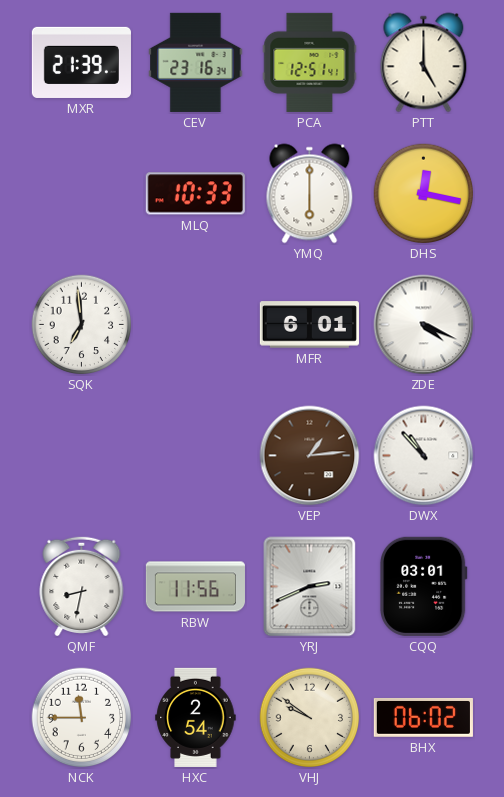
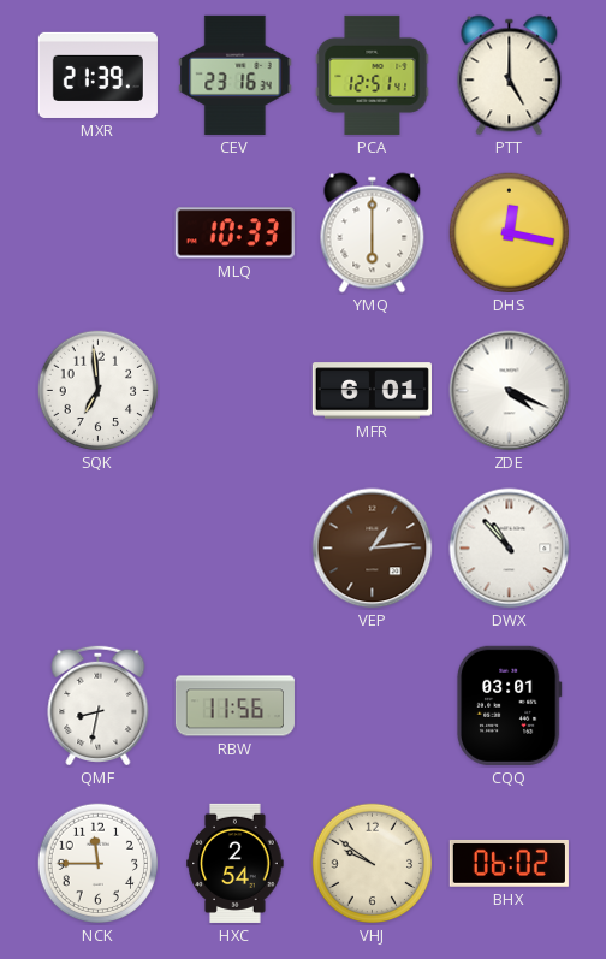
YRJ: 2:41 -> none (310, 587)
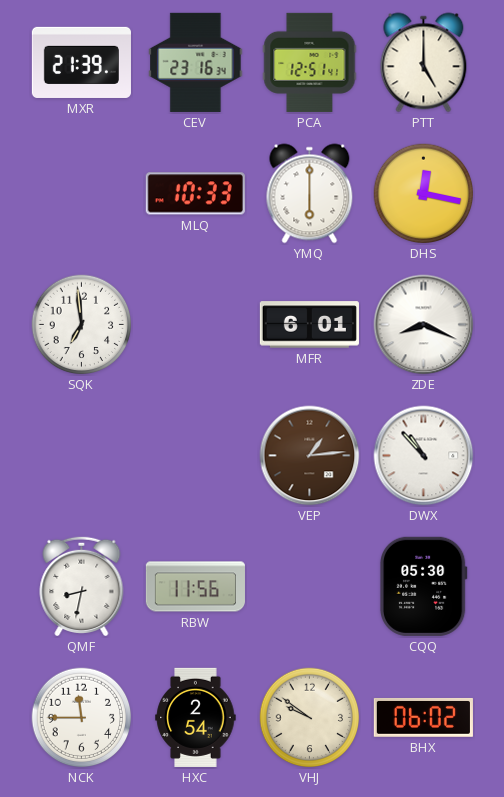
ZDE: 4:19 -> 8:19 (424, 325)
CQQ: 03:01 -> 05:30 (423, 586)
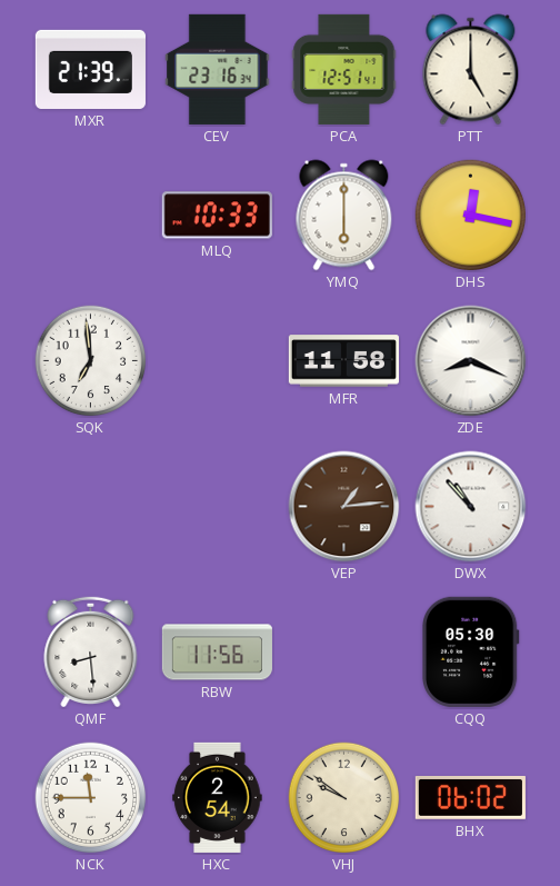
MFR: 6:01 -> 11:58 (343, 361)
QMF: 8:32 -> 8:29 (91, 651)
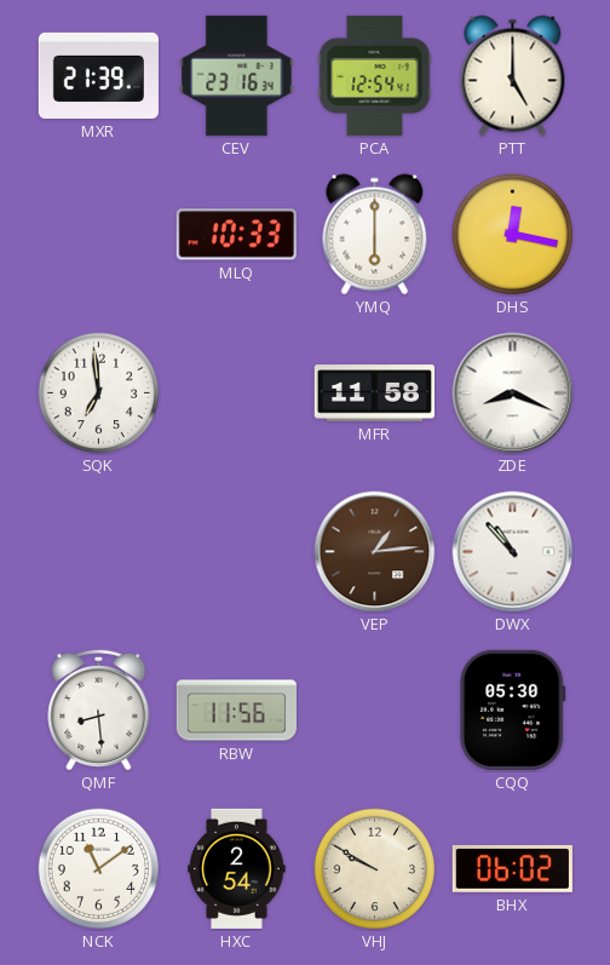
PCA: 12:51 -> 12:54 (375, 75)
NCK: 11:45 -> 11:09 (99, 869)
VHJ: 9:51 -> 9:50 (375, 869)
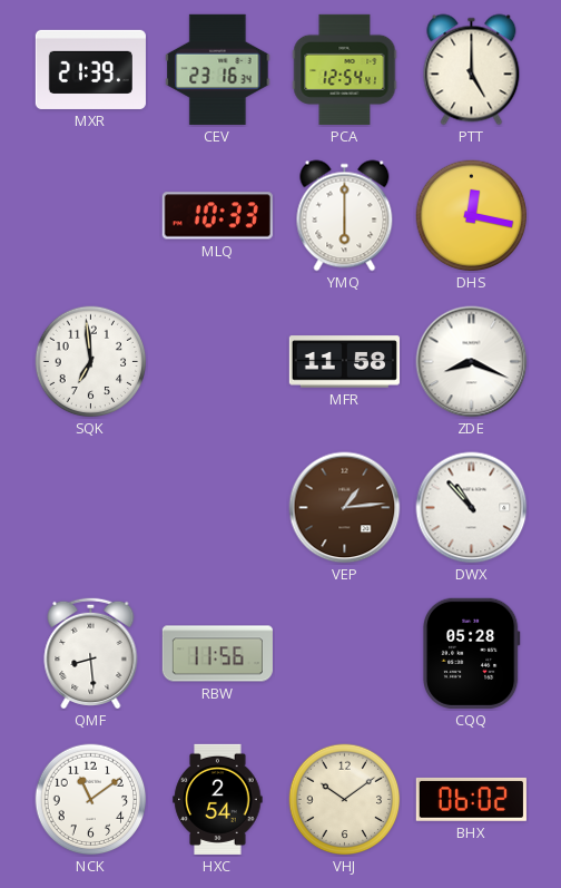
CQQ: 05:30 -> 05:28 (471, 653)
VHJ: 9:50 -> 10:09 (345, 800)
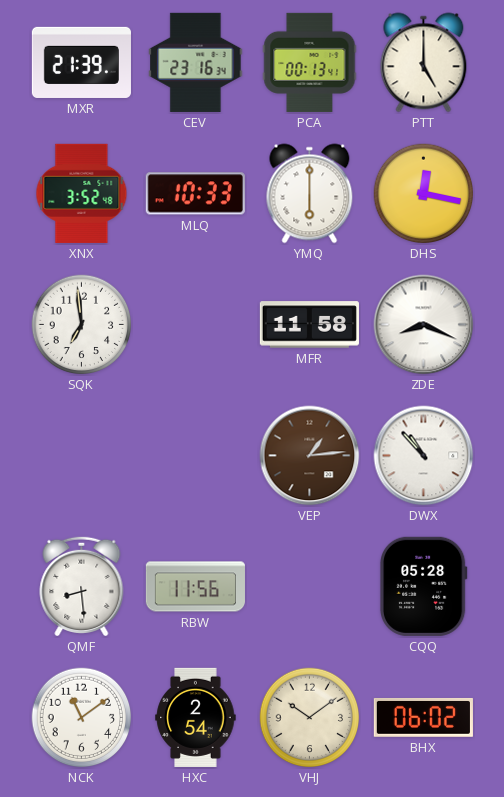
PCA: 12:54 -> 00:13 (310, 62)
XNX: none -> 3:52 (82, 193)
